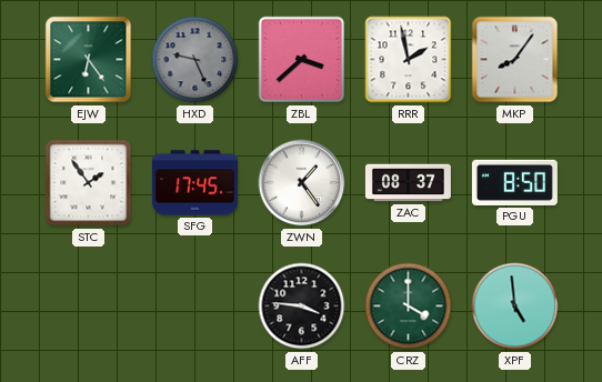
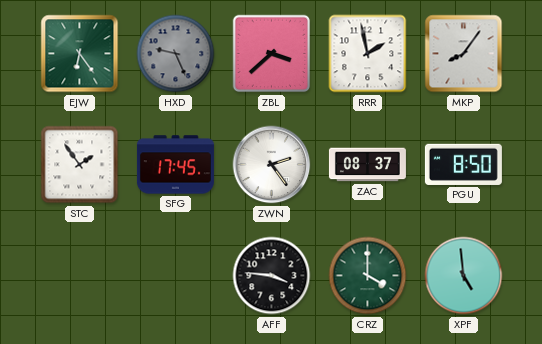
ZWN: 1:24 -> 2:24 (272, 165)
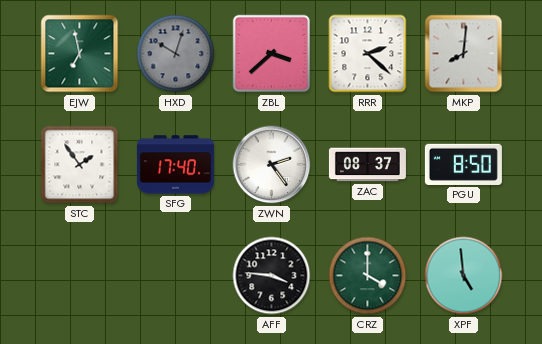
EJW: 6:24 -> 6:58 (80, 54)
HXD: 9:26 -> 10:03 (176, 54)
RRR: 1:58 -> 2:22 (368, 54)
MKP: 8:06 -> 8:01 (464, 54)
SFG: 17:45 -> 17:40 (175, 165)
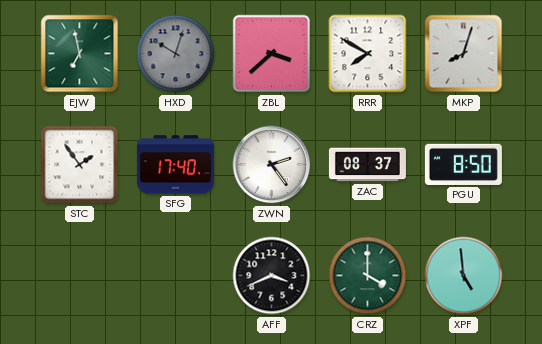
RRR: 2:22 -> 7:50 (368, 54)
MKP: 8:01 -> 8:03 (464, 54)
AFF: 3:46 -> 3:41 (272, 276)
